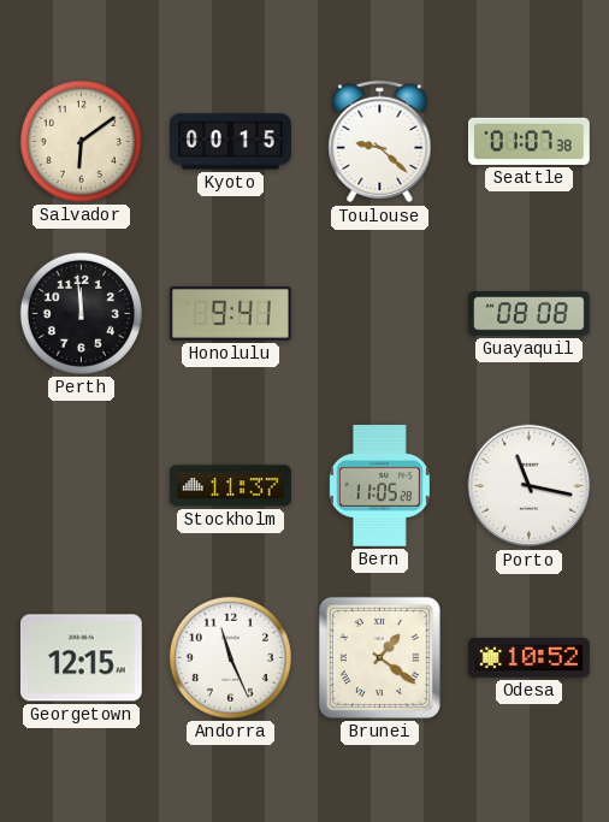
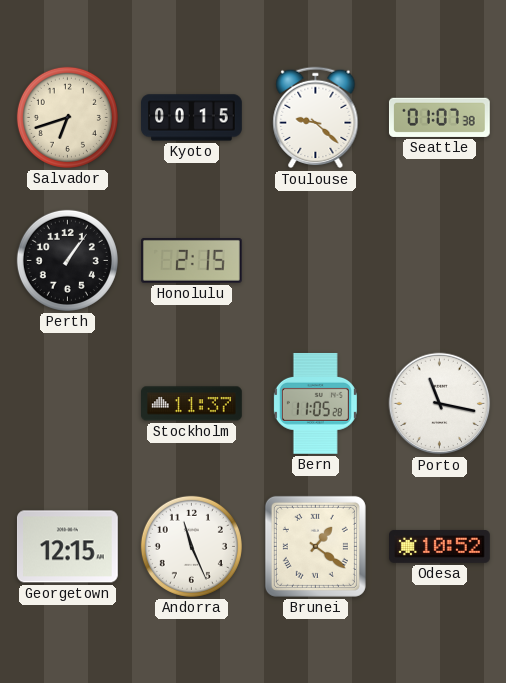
Salvador: 6:09 -> 6:42 (67, 117)
Perth: 11:59 -> 1:06 (67, 260)
Honolulu: 9:41 -> 2:15 (192, 261)
Guayaquil: 08:08 -> none (530, 314)
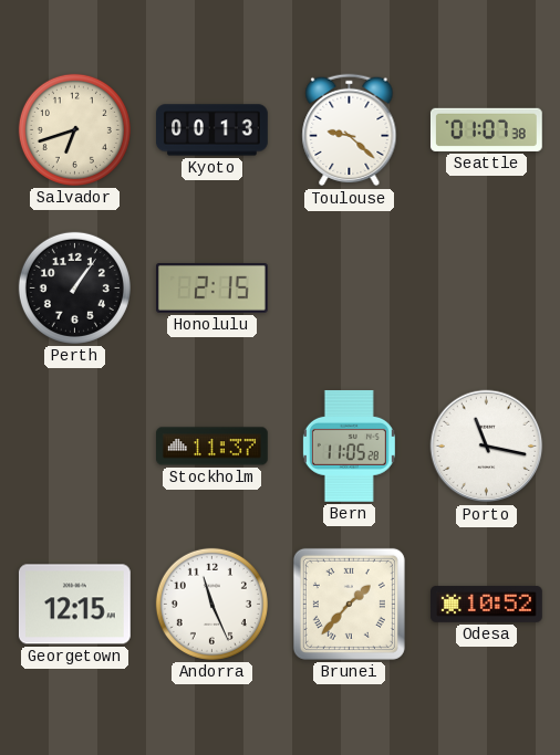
Kyoto: 00:15 -> 00:13 (212, 130)
Brunei: 1:21 -> 1:37 (349, 604)
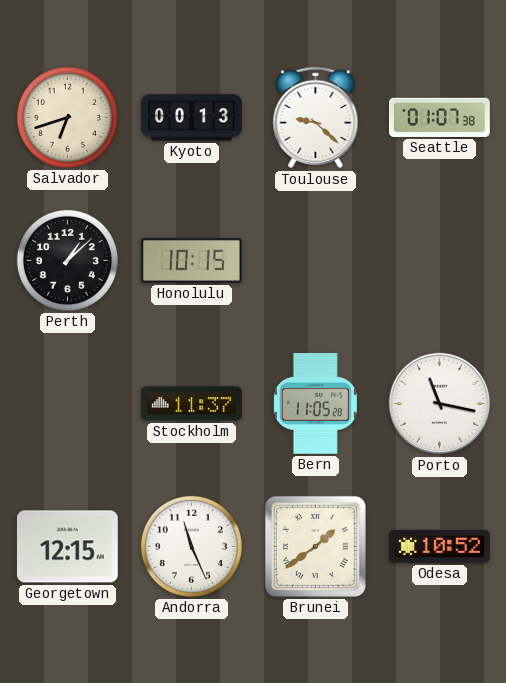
Perth: 1:06 -> 1:08 (67, 260)
Honolulu: 2:15 -> 10:15 (192, 261)
Brunei: 1:37 -> 1:39 (315, 546)
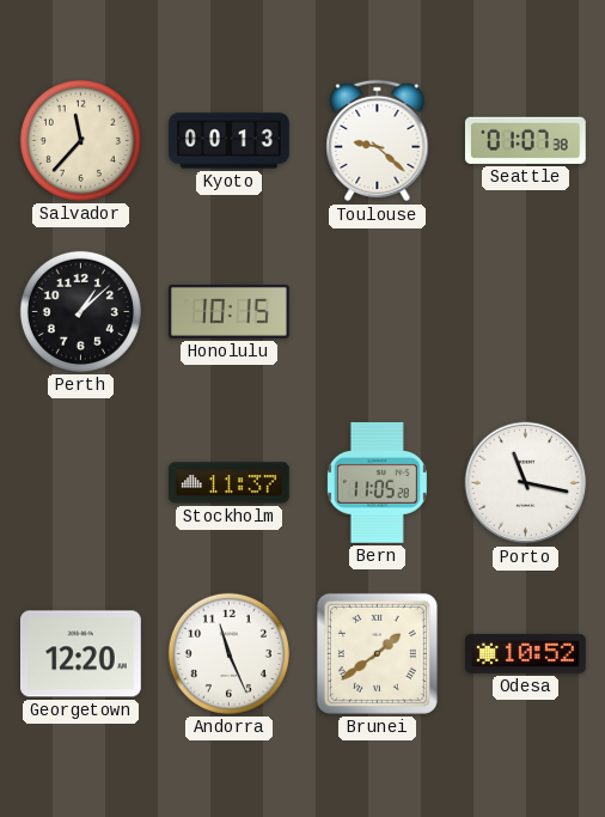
Salvador: 6:42 -> 11:37 (80, 140)
Georgetown: 12:15 -> 12:20 (80, 654)
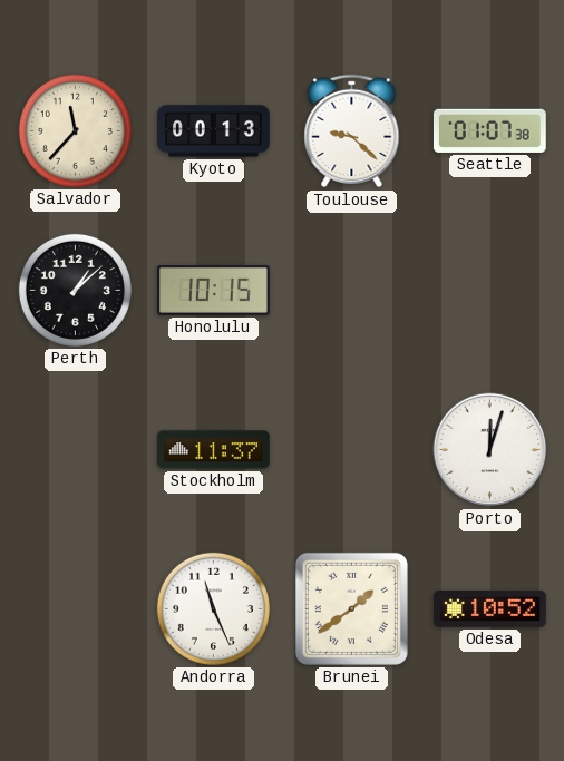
Bern: 11:05 -> none (377, 482)
Porto: 11:17 -> 12:03 (490, 450)
Georgetown: 12:20 -> none (80, 654)
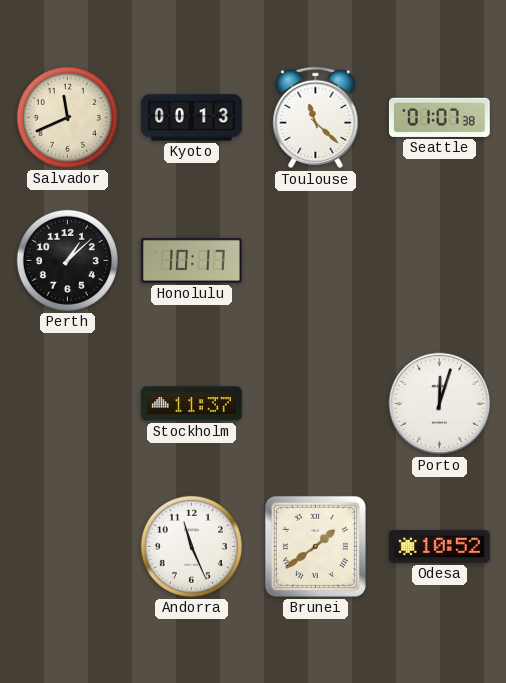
Salvador: 11:37 -> 11:41 (67, 117)
Toulouse: 9:22 -> 11:22 (316, 118)
Honolulu: 10:15 -> 10:17 (192, 261)
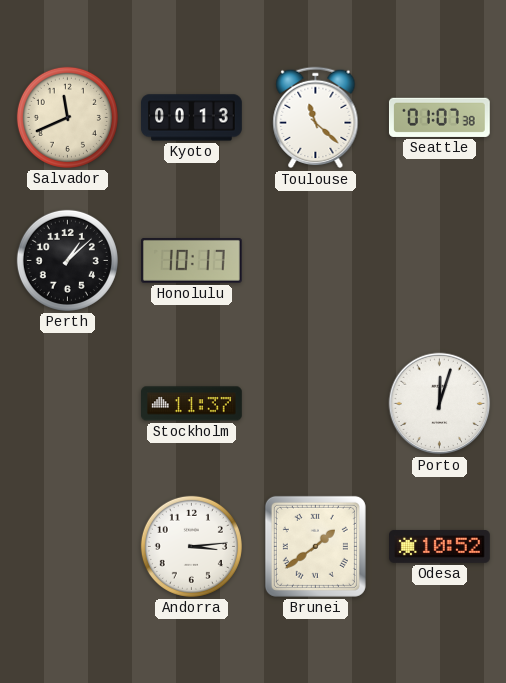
Andorra: 11:26 -> 3:14 (191, 546)
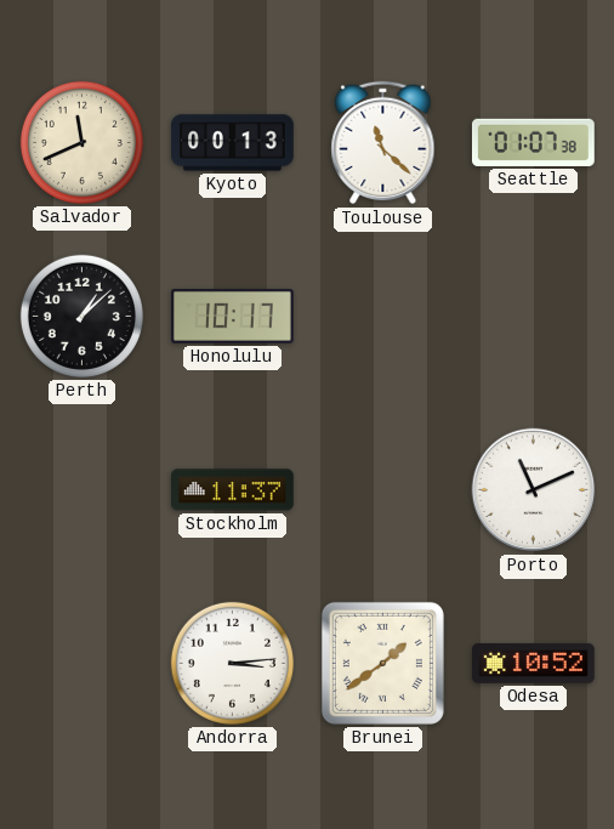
Porto: 12:03 -> 11:11 (534, 490)
